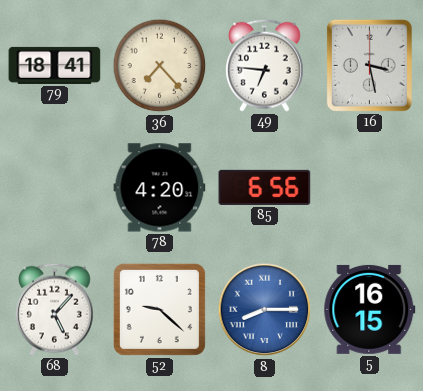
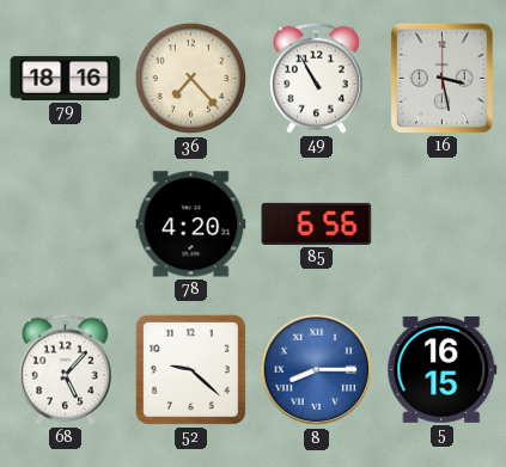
79: 18:41 -> 18:16 (66, 78)
49: 6:46 -> 10:55 (316, 78)
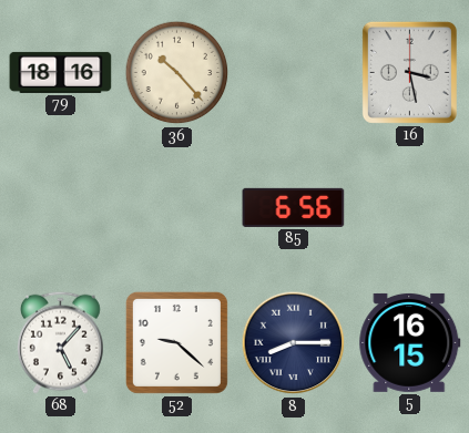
36: 7:23 -> 10:23 (177, 73)
49: 10:55 -> none (316, 78)
78: 4:20 -> none (191, 225)
8 dial: blue -> navy (294, 343)
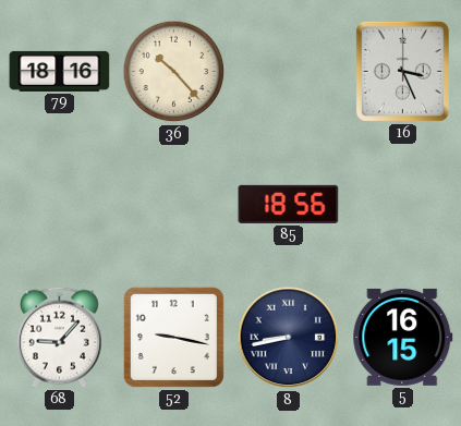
16: 3:28 -> 3:26 (402, 71)
85: 6:56 -> 18:56 (289, 204)
68: 5:07 -> 9:07 (59, 337)
52: 9:22 -> 9:17 (173, 337)
8: 8:15 -> 8:43 (289, 338)
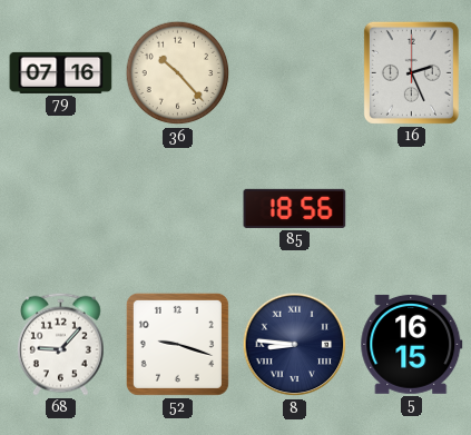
79: 18:16 -> 07:16 (61, 72)
16: 3:26 -> 2:26 (411, 72)
52: 9:17 -> 9:18 (177, 344)
8: 8:43 -> 8:46 (295, 345)
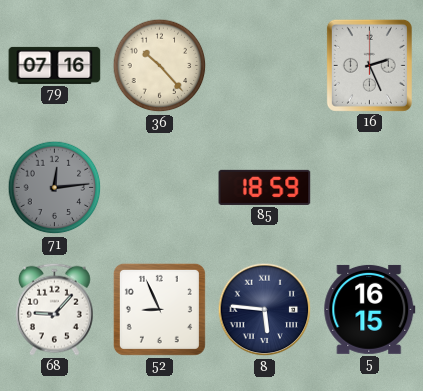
71: none -> 12:14 (55, 188)
85: 18:56 -> 18:59 (265, 187)
52: 9:18 -> 8:56 (159, 309)
8: 8:46 -> 5:46 (265, 310)
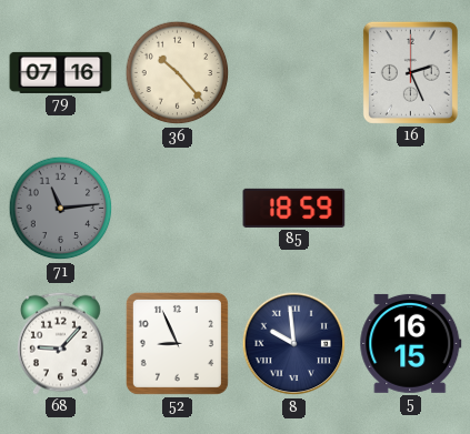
71: 12:14 -> 11:14 (61, 209)
8: 5:46 -> 9:59 (294, 344)
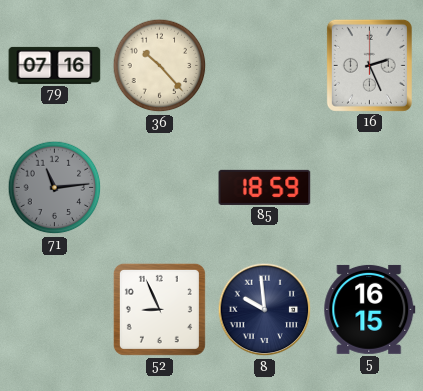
68: 9:07 -> none (60, 343)
